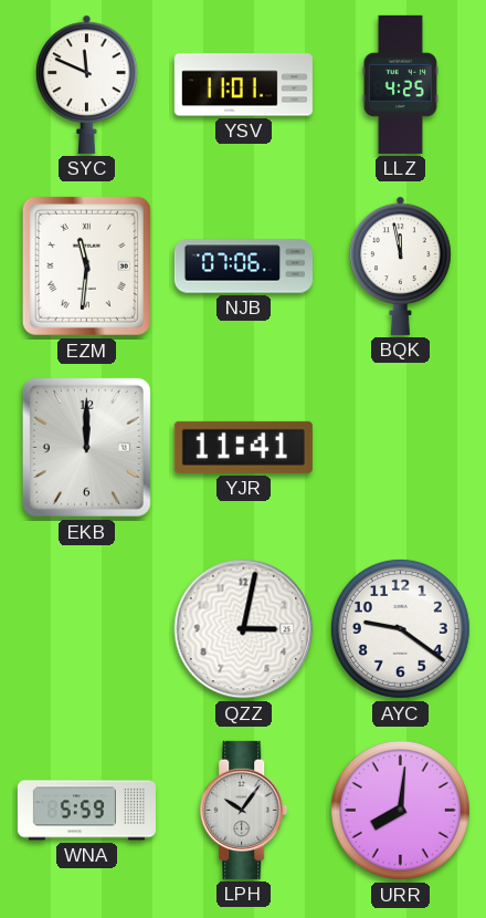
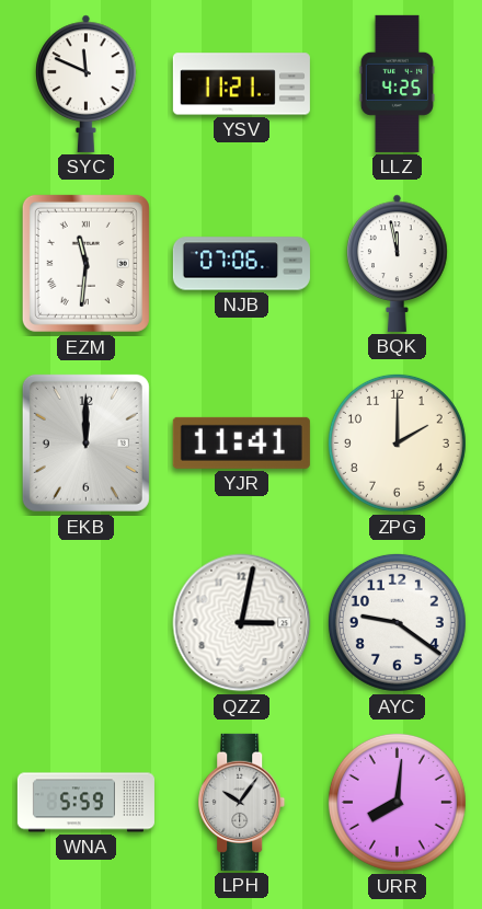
YSV: 11:01 -> 11:21 (241, 84)
ZPG: none -> 2:00 (397, 442)
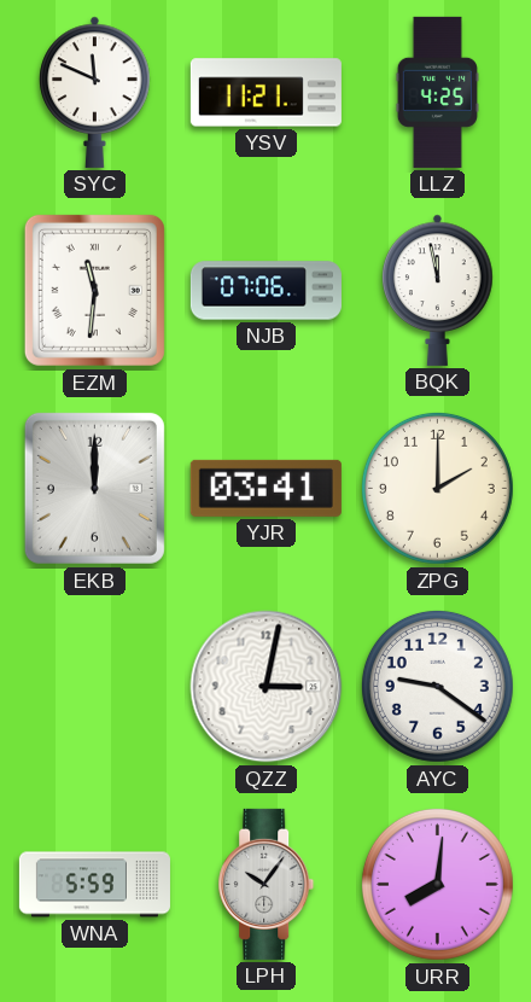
YJR: 11:41 -> 03:41 (265, 488)
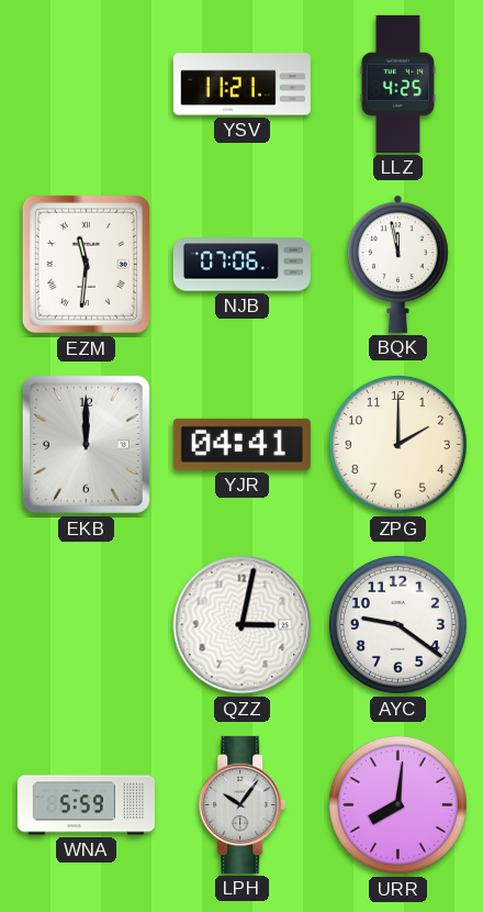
SYC: 11:49 -> none (95, 92)
YJR: 03:41 -> 04:41 (241, 444)
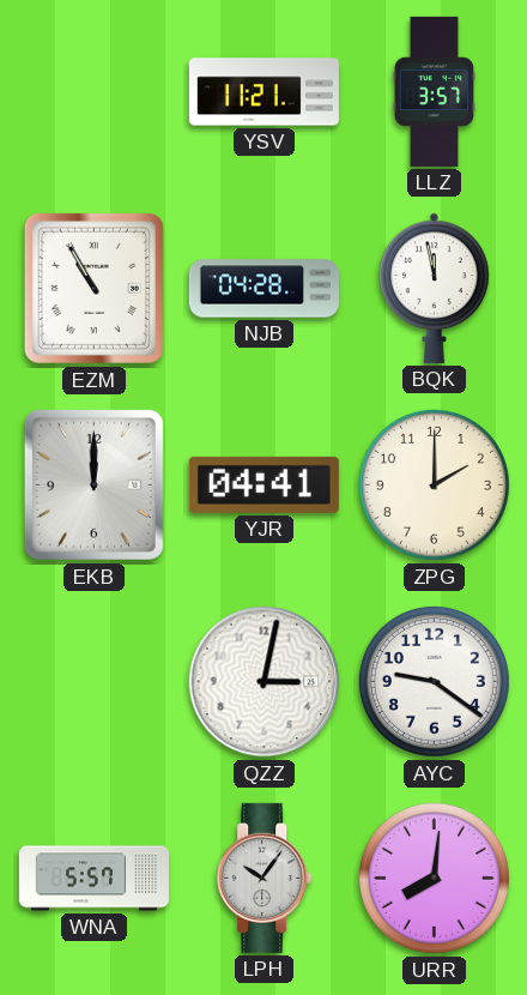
LLZ: 4:25 -> 3:57 (434, 91)
EZM: 11:31 -> 10:55 (93, 288)
NJB: 07:06 -> 04:28 (263, 289)
WNA: 5:59 -> 5:57 (93, 879)
